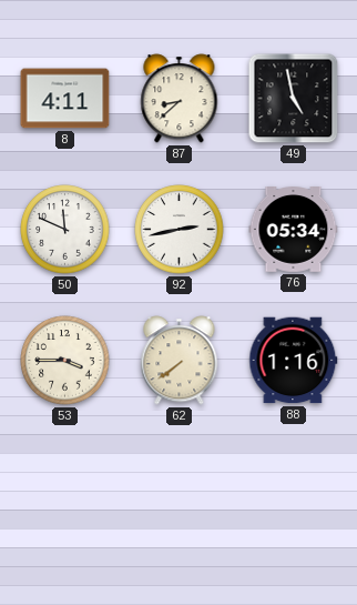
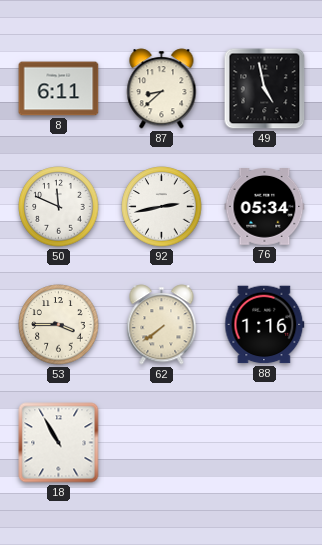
8: 4:11 -> 6:11 (59, 89)
18: none -> 10:55 (59, 443)
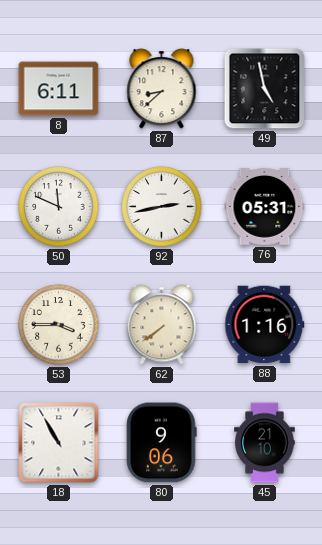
76: 05:34 -> 05:31 (265, 207)
80: none -> 9:06 (162, 443)
45: none -> 21:10 (265, 443)
